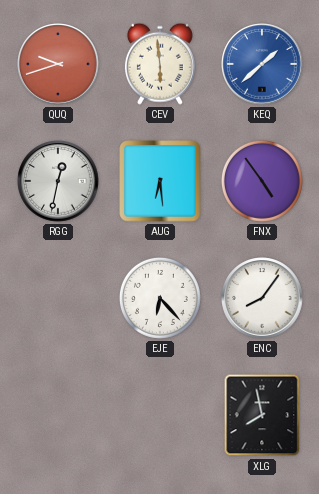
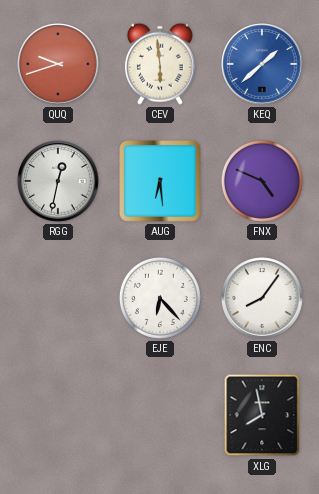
FNX: 4:54 -> 4:49 (262, 181)
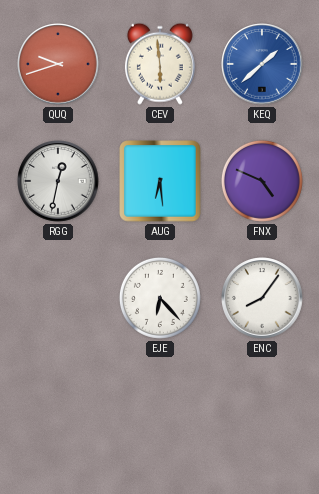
XLG: 7:58 -> none (262, 415)
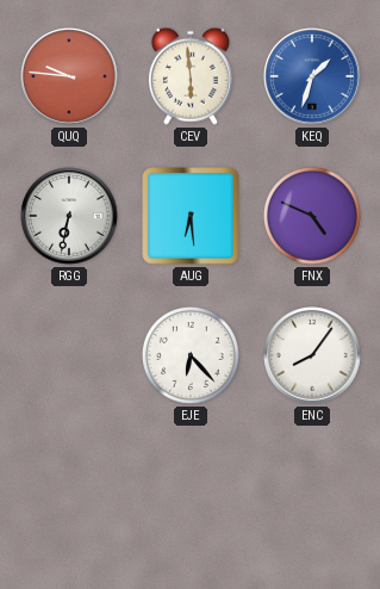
QUQ: 9:42 -> 9:46 (69, 76)
KEQ: 1:38 -> 1:33 (312, 76)
RGG: 12:32 -> 6:32 (69, 216)
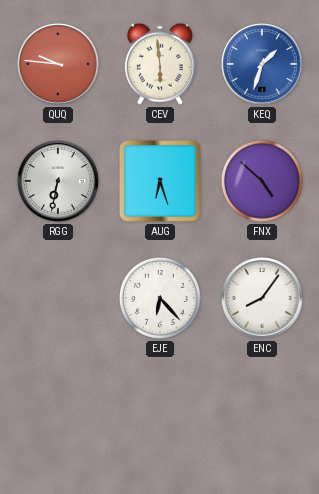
AUG: 6:29 -> 6:27 (160, 181)
FNX: 4:49 -> 4:52 (262, 181)
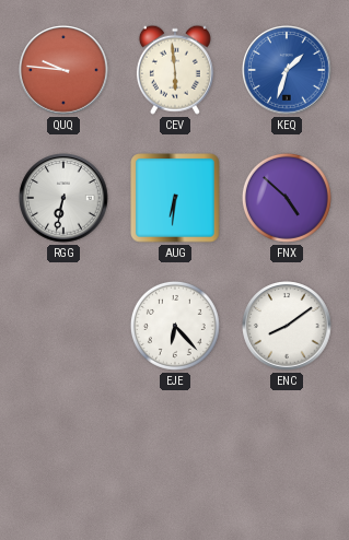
AUG: 6:27 -> 6:31 (175, 198)
ENC: 8:06 -> 8:09 (287, 326)
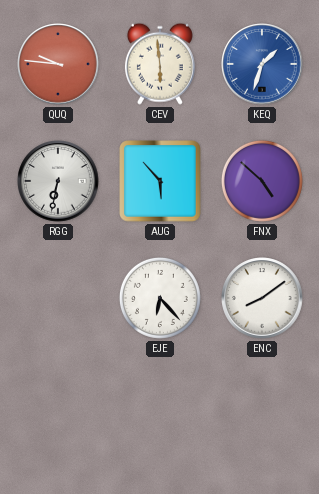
AUG: 6:31 -> 5:53 (160, 181)
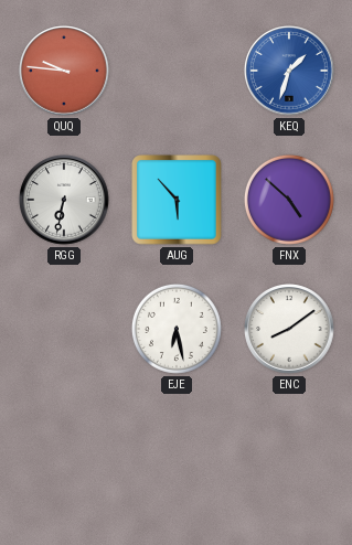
CEV: 5:59 -> none (160, 64)
EJE: 6:23 -> 6:28 (177, 329)
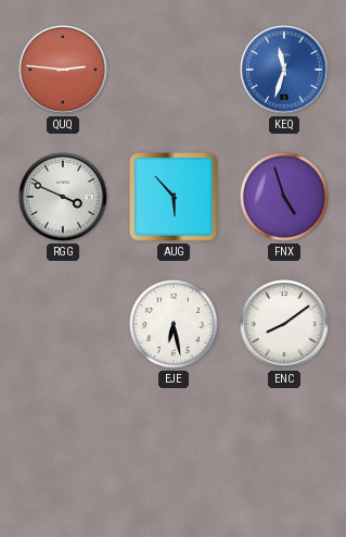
QUQ: 9:46 -> 2:46 (63, 70)
KEQ: 1:33 -> 11:33 (284, 70)
RGG: 6:32 -> 3:49 (63, 197)
FNX: 4:52 -> 4:57 (284, 197)
